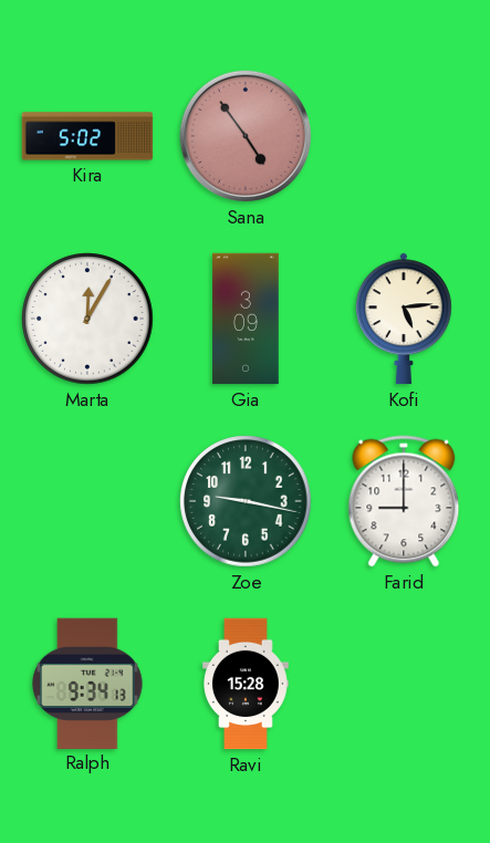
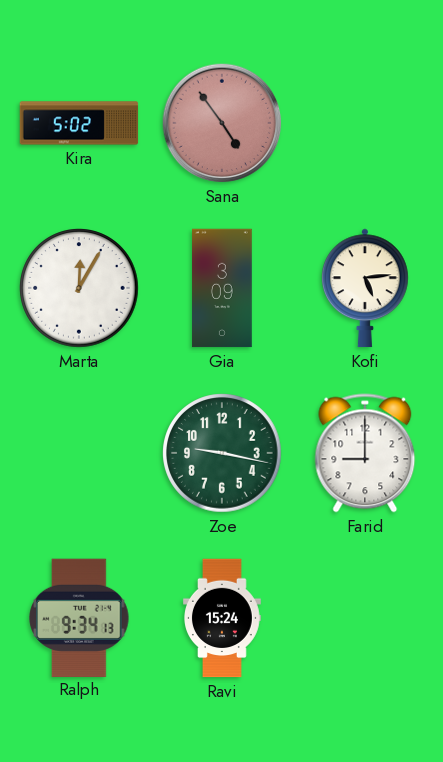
Ravi: 15:28 -> 15:24 (223, 618)
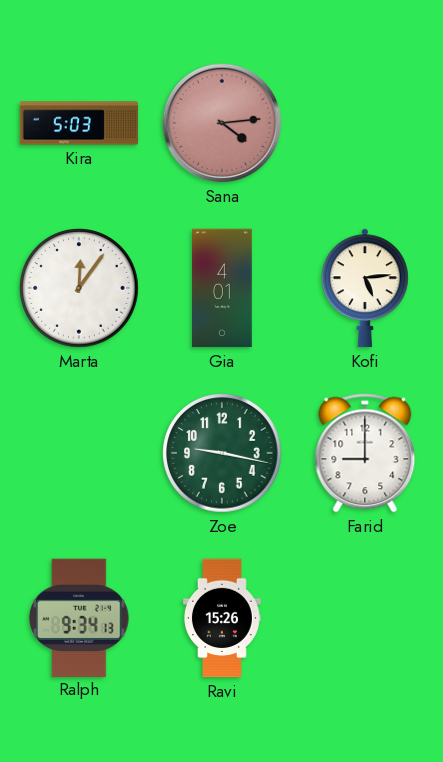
Kira: 5:02 -> 5:03 (79, 123)
Sana: 4:54 -> 4:14 (222, 123)
Marta: 12:05 -> 12:06 (79, 288)
Gia: 3:09 -> 4:01 (222, 288)
Ravi: 15:24 -> 15:26 (223, 618)
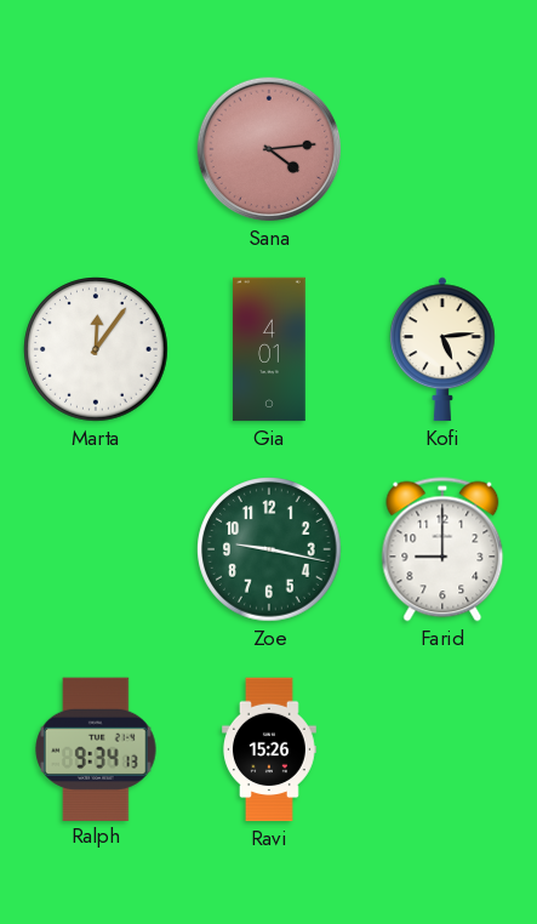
Kira: 5:03 -> none (79, 123)
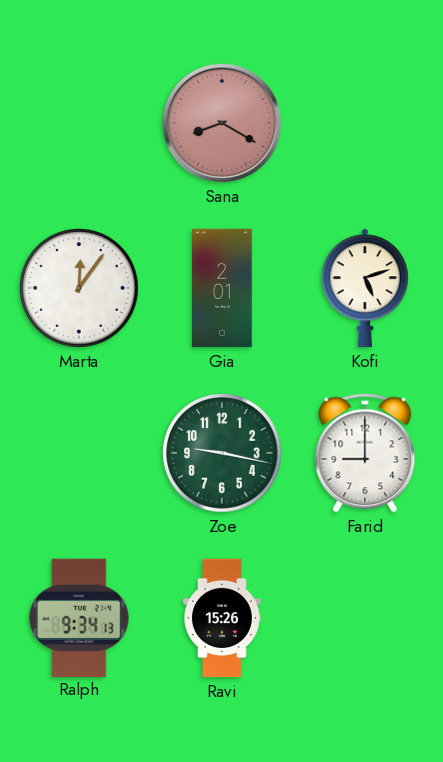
Sana: 4:14 -> 8:20 (222, 123)
Gia: 4:01 -> 2:01 (222, 288)
Kofi: 5:14 -> 5:12 (366, 288)
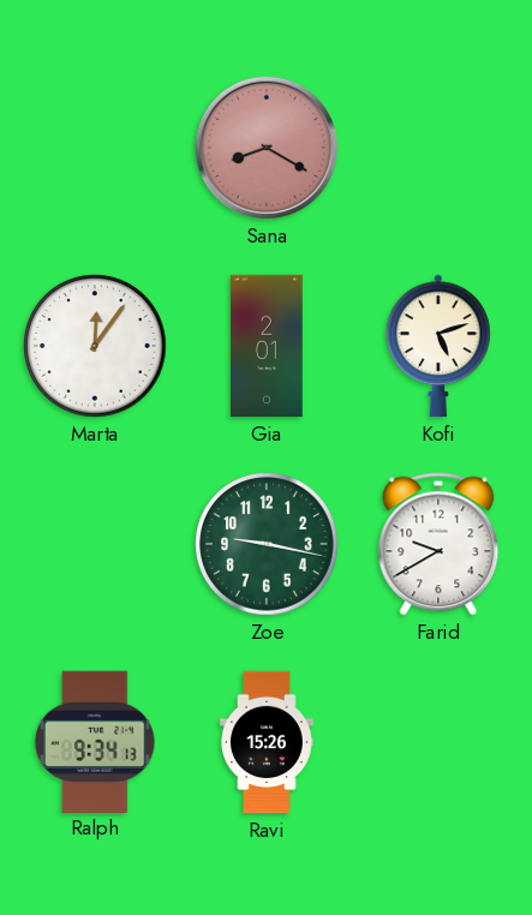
Farid: 9:00 -> 9:40 (438, 544)
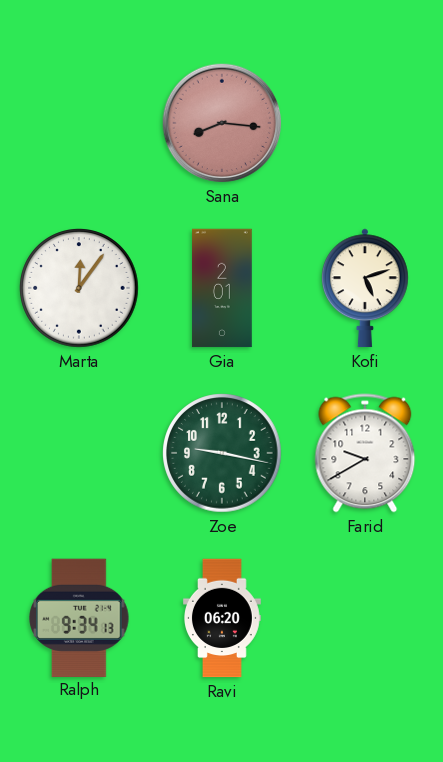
Sana: 8:20 -> 8:16 (222, 123)
Ravi: 15:26 -> 06:20 (223, 618)
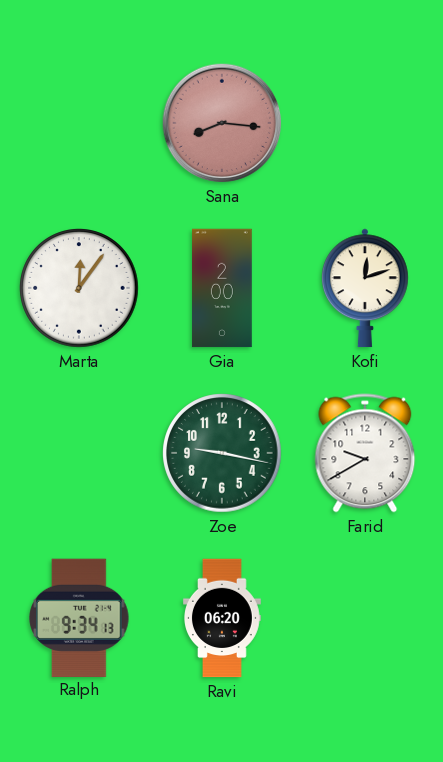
Gia: 2:01 -> 2:00 (222, 288)
Kofi: 5:12 -> 12:12 (366, 288)
